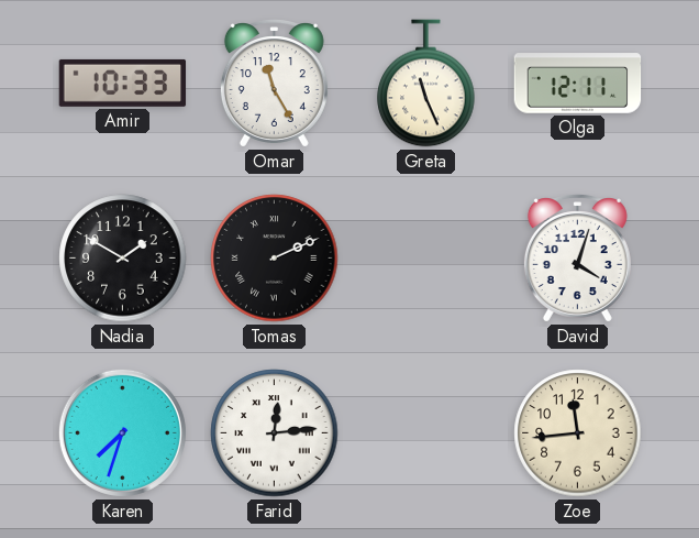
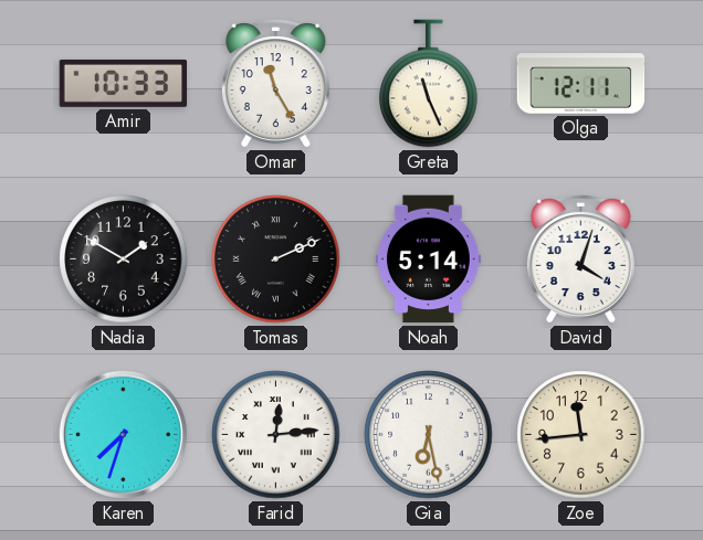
Noah: none -> 5:14 (428, 260)
Gia: none -> 6:28 (429, 435)
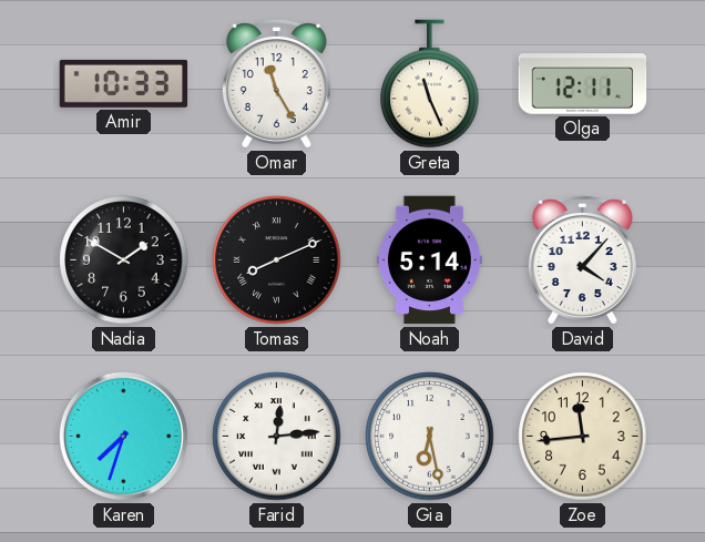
Tomas: 2:11 -> 8:11 (277, 260)
David: 4:03 -> 4:07 (582, 260)
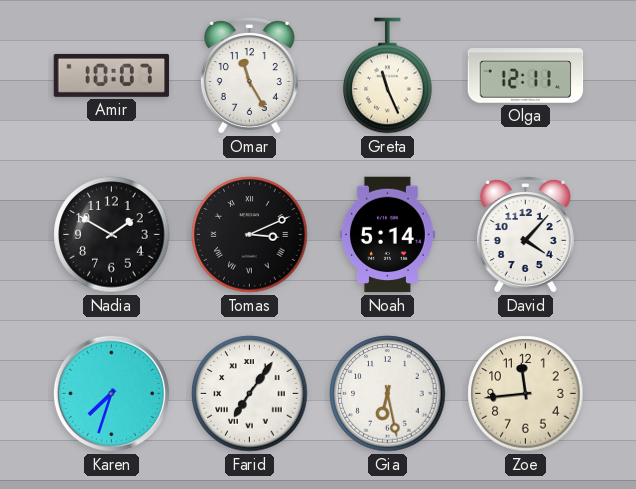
Amir: 10:33 -> 10:07 (112, 75)
Tomas: 8:11 -> 3:11 (250, 235)
Farid: 12:14 -> 7:06 (250, 394)
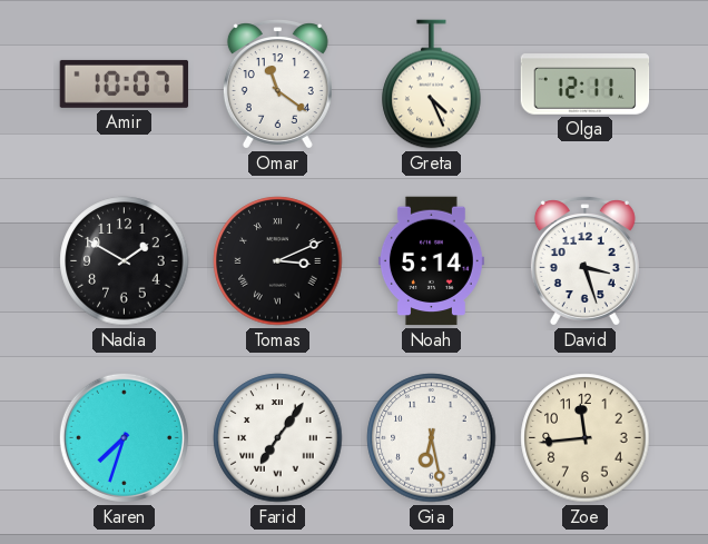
Omar: 11:25 -> 11:21 (277, 85)
Greta: 11:26 -> 4:26 (432, 85)
David: 4:07 -> 3:27 (584, 261)
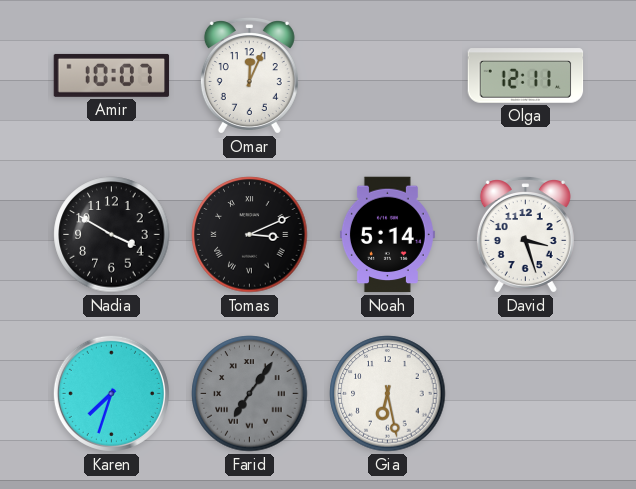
Omar: 11:21 -> 12:04 (249, 76)
Greta: 4:26 -> none (432, 85)
Nadia: 1:50 -> 3:50 (112, 235)
Farid dial: white -> grey (250, 394)
Zoe: 11:44 -> none (586, 438)
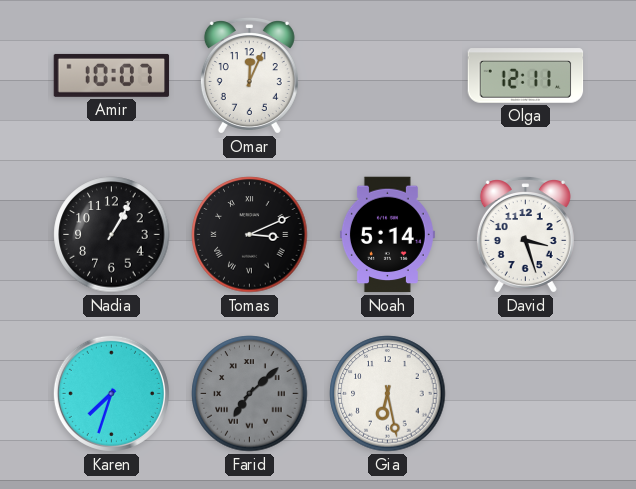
Nadia: 3:50 -> 1:05 (112, 235)
Farid: 7:06 -> 7:08 (250, 394)
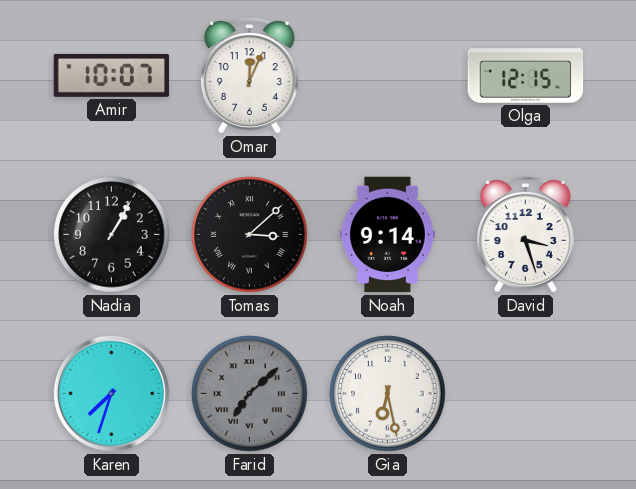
Olga: 12:11 -> 12:15 (526, 76)
Tomas: 3:11 -> 3:08 (250, 235)
Noah: 5:14 -> 9:14 (387, 235)
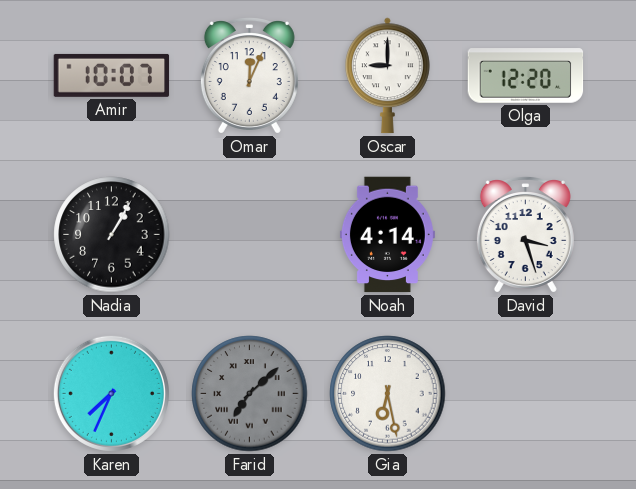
Oscar: none -> 9:00 (388, 76)
Olga: 12:15 -> 12:20 (526, 76)
Tomas: 3:08 -> none (250, 235)
Noah: 9:14 -> 4:14 (387, 235)
Karen: 7:33 -> 7:34 (111, 393)
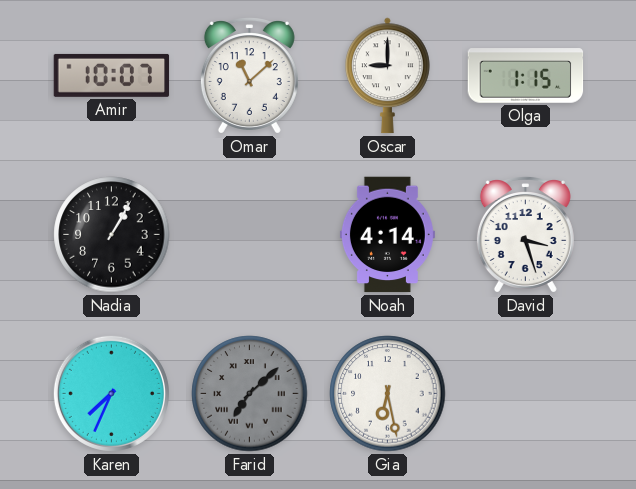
Omar: 12:04 -> 11:08 (249, 76)
Olga: 12:20 -> 1:15 (526, 76)
